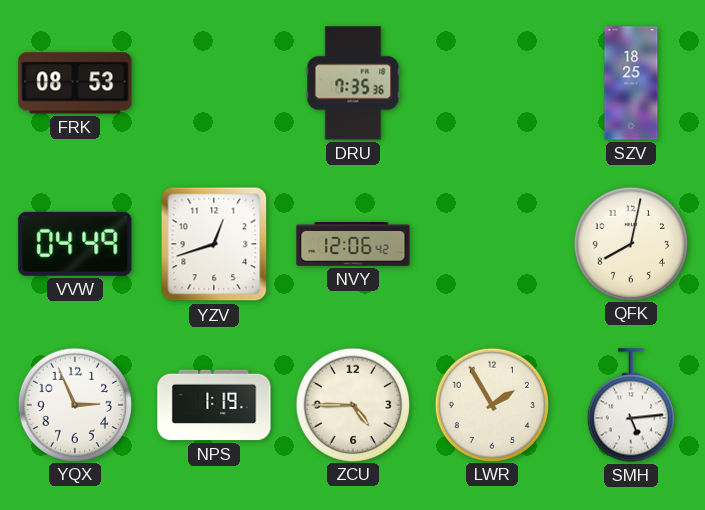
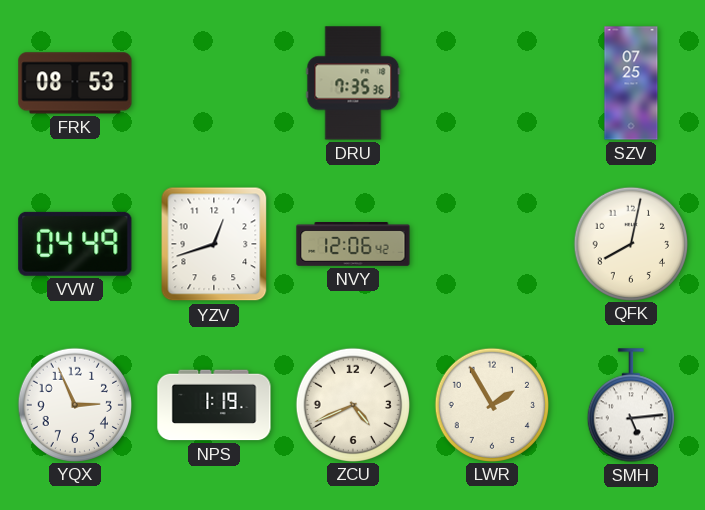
SZV: 18:25 -> 07:25 (631, 83)
ZCU: 4:45 -> 4:41 (352, 404)
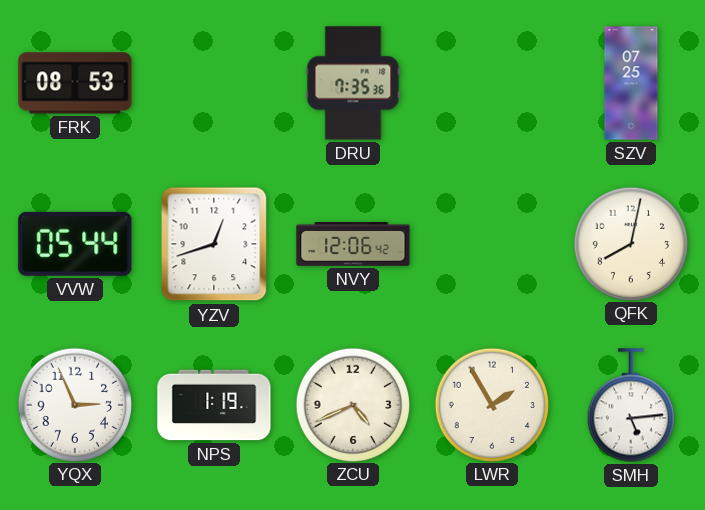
VVW: 04:49 -> 05:44 (75, 244)
